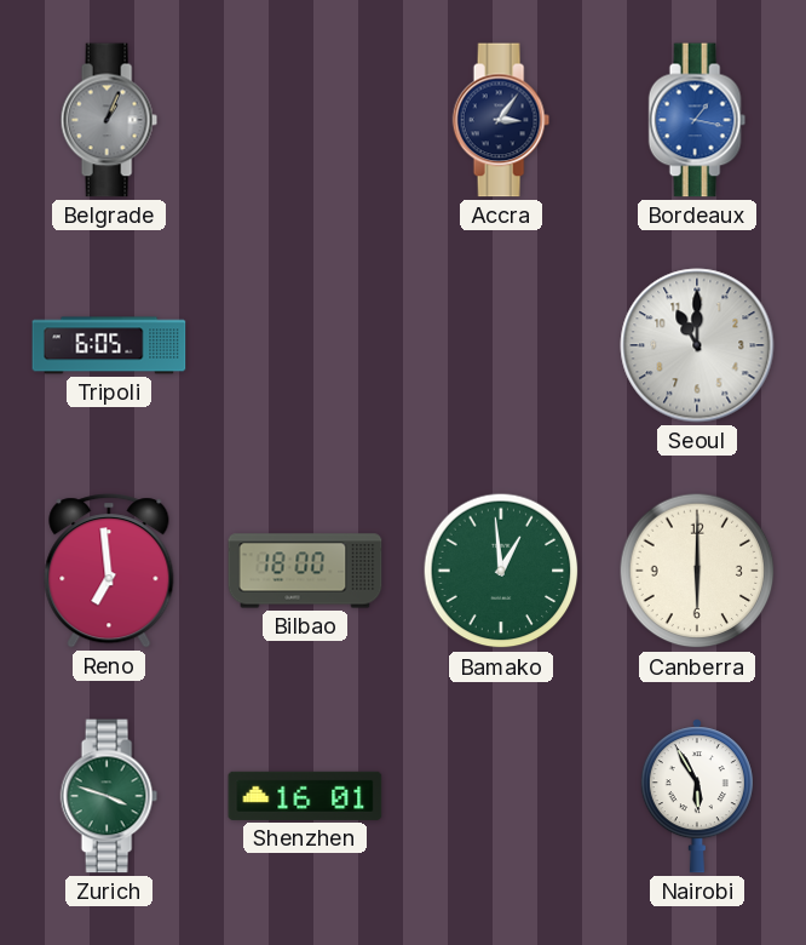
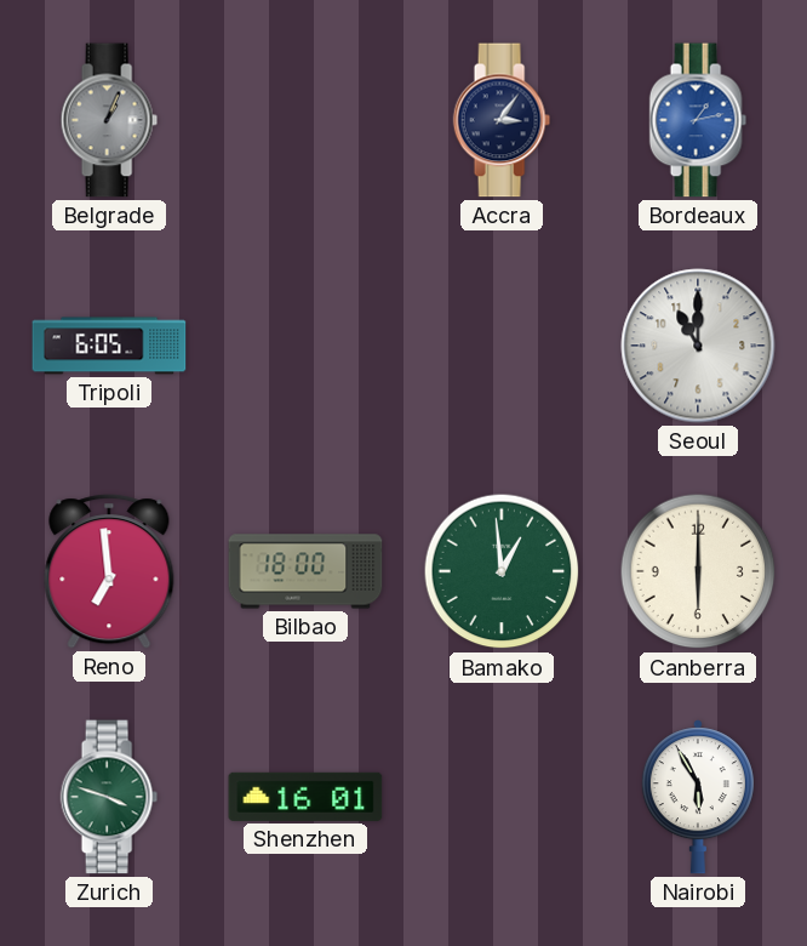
Bordeaux: 1:17 -> 1:13 (698, 120)
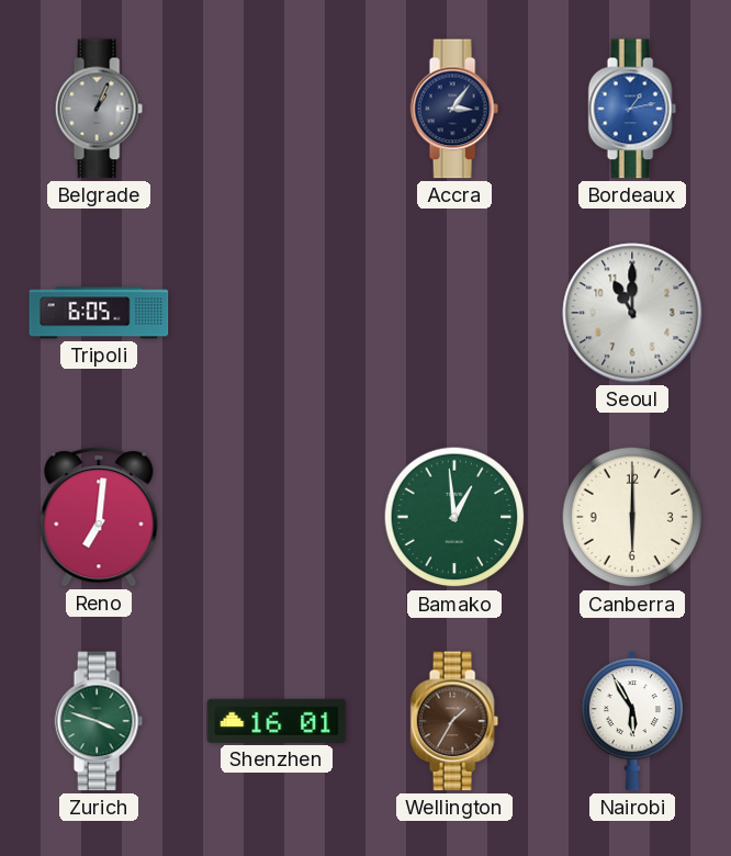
Reno: 6:59 -> 7:01 (99, 517)
Bilbao: 18:00 -> none (305, 571)
Wellington: none -> 1:35 (454, 721)
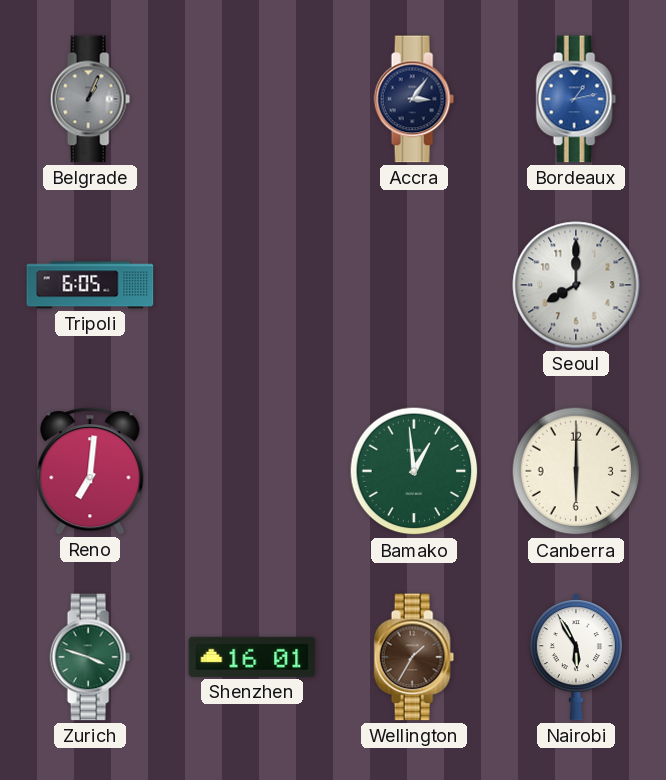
Seoul: 11:00 -> 8:00 (576, 285)
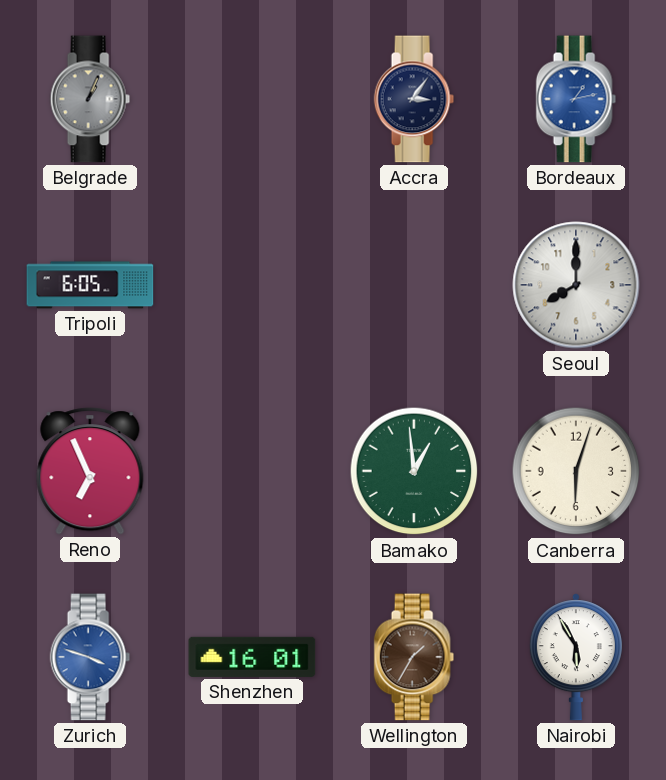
Reno: 7:01 -> 6:56 (90, 471)
Canberra: 6:00 -> 6:03 (576, 471)
Zurich dial: green -> blue (90, 657)
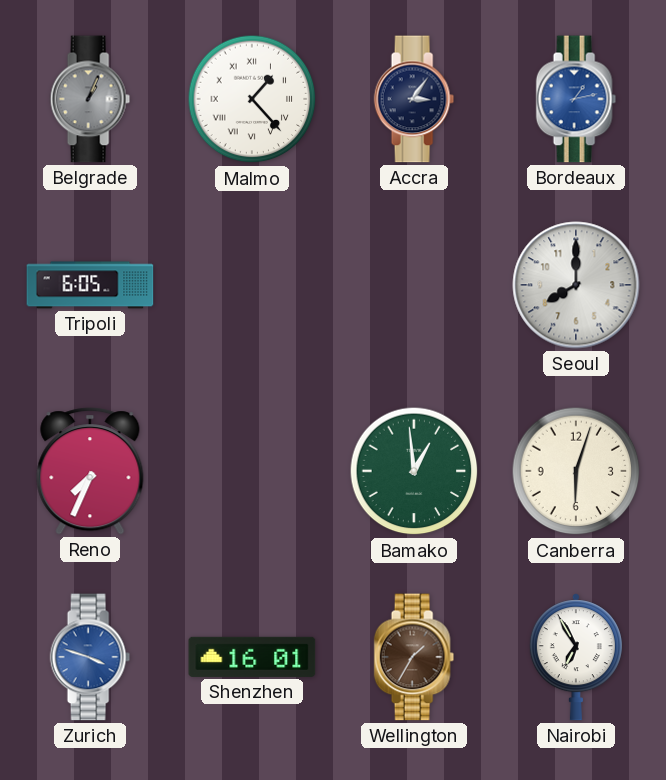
Malmo: none -> 1:23 (252, 99)
Reno: 6:56 -> 7:34 (90, 471)
Nairobi: 5:55 -> 6:55 (576, 657)
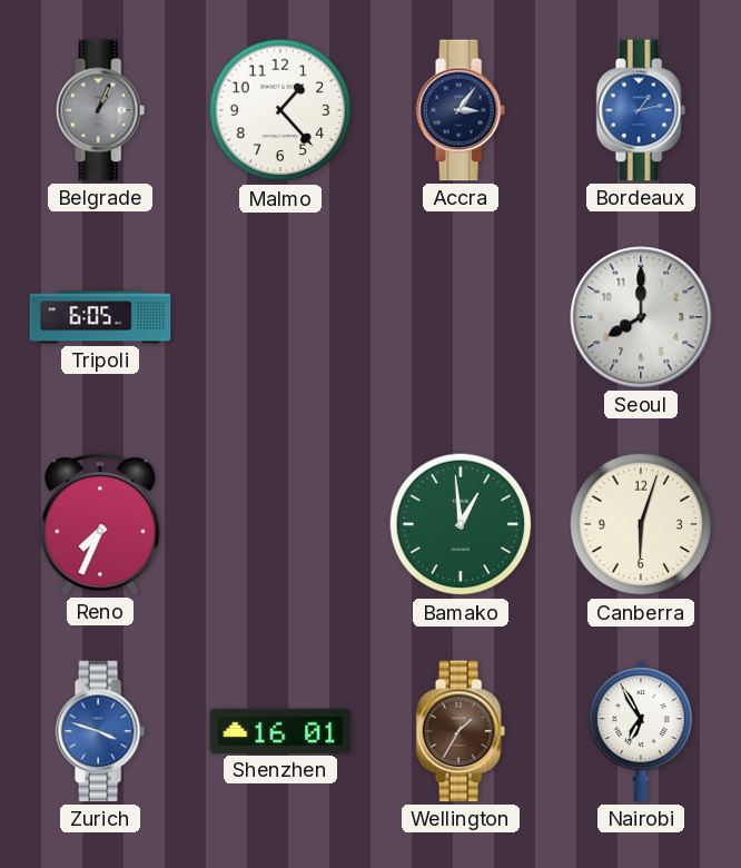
Malmo numerals: Roman -> Arabic (280, 110)
